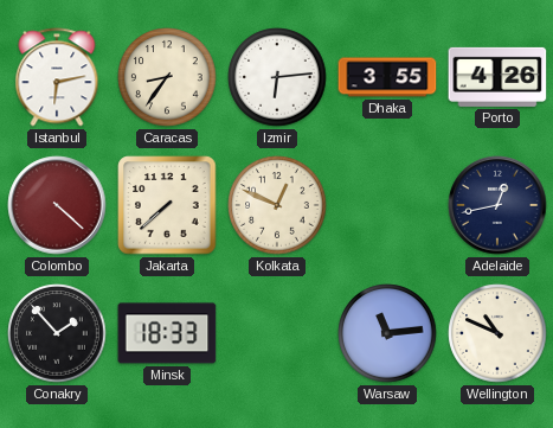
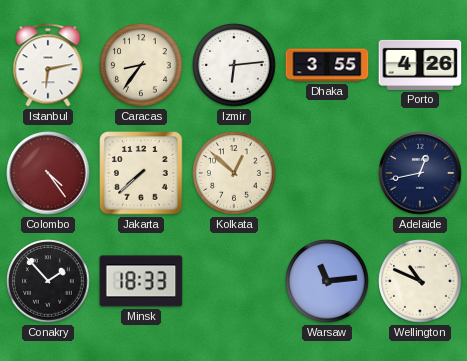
Colombo: 4:22 -> 4:24 (48, 173)
Kolkata: 12:49 -> 12:52 (234, 173)
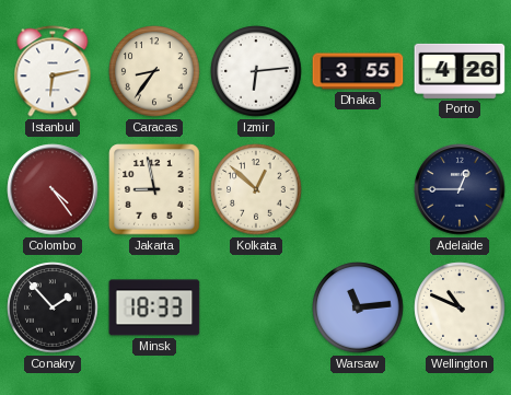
Jakarta: 7:38 -> 8:58 (154, 189)
Adelaide: 12:43 -> 12:45 (460, 189)
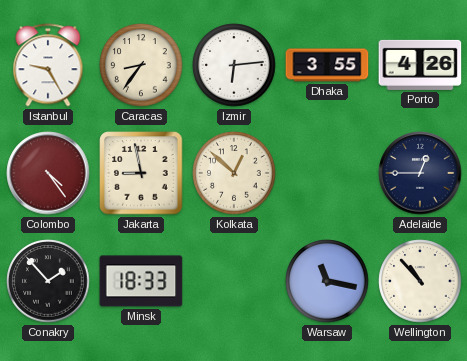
Istanbul: 6:13 -> 9:25 (48, 65)
Warsaw: 11:14 -> 11:17 (327, 281)
Wellington: 10:49 -> 10:53 (420, 281)
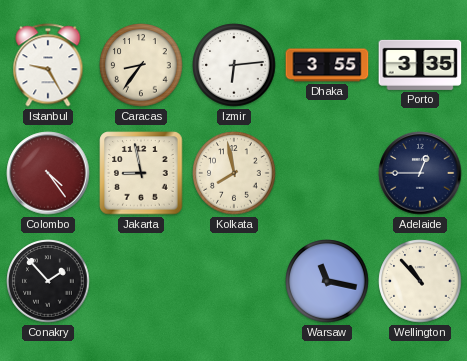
Porto: 4:26 -> 3:35 (420, 65)
Kolkata: 12:52 -> 7:58 (234, 173)
Minsk: 18:33 -> none (141, 281)
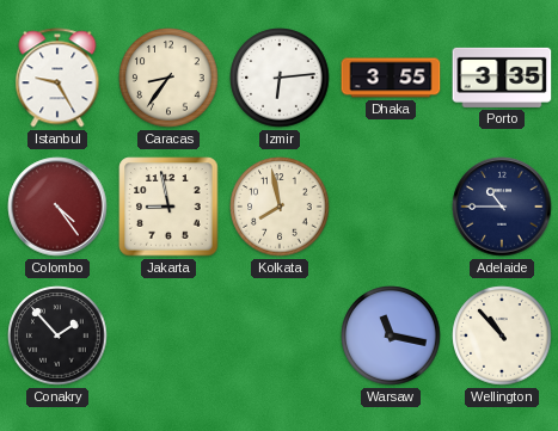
Adelaide: 12:45 -> 10:45 (502, 207)
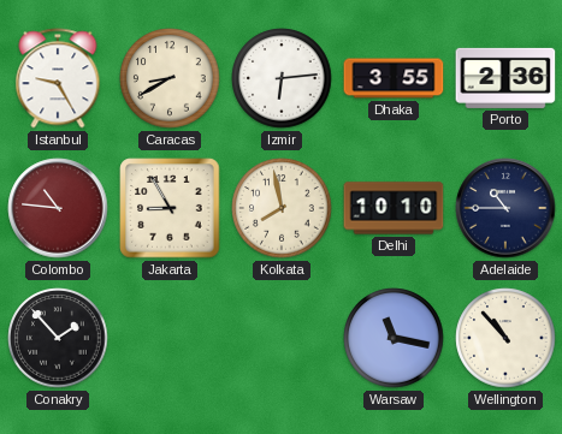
Caracas: 8:36 -> 8:40 (170, 78)
Porto: 3:35 -> 2:36 (505, 78)
Colombo: 4:24 -> 10:46 (58, 208)
Jakarta: 8:58 -> 8:55 (170, 208)
Delhi: none -> 10:10 (394, 208)
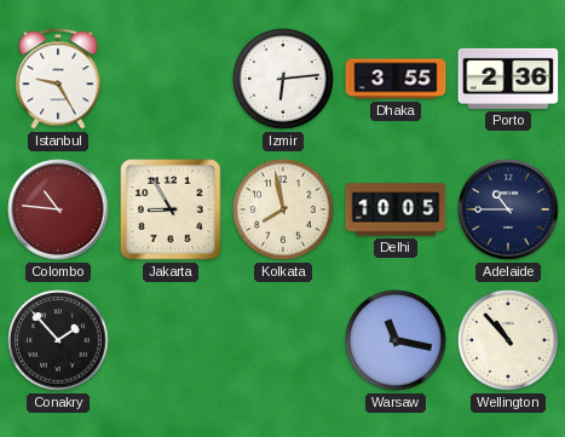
Caracas: 8:40 -> none (170, 78)
Delhi: 10:10 -> 10:05 (396, 209)
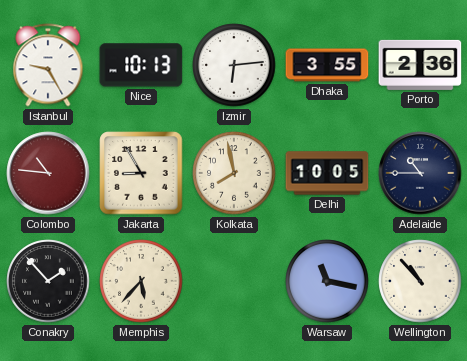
Nice: none -> 10:13 (141, 65)
Memphis: none -> 5:37 (141, 281)
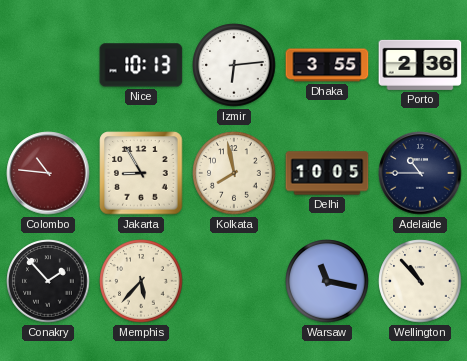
Istanbul: 9:25 -> none (48, 65)
